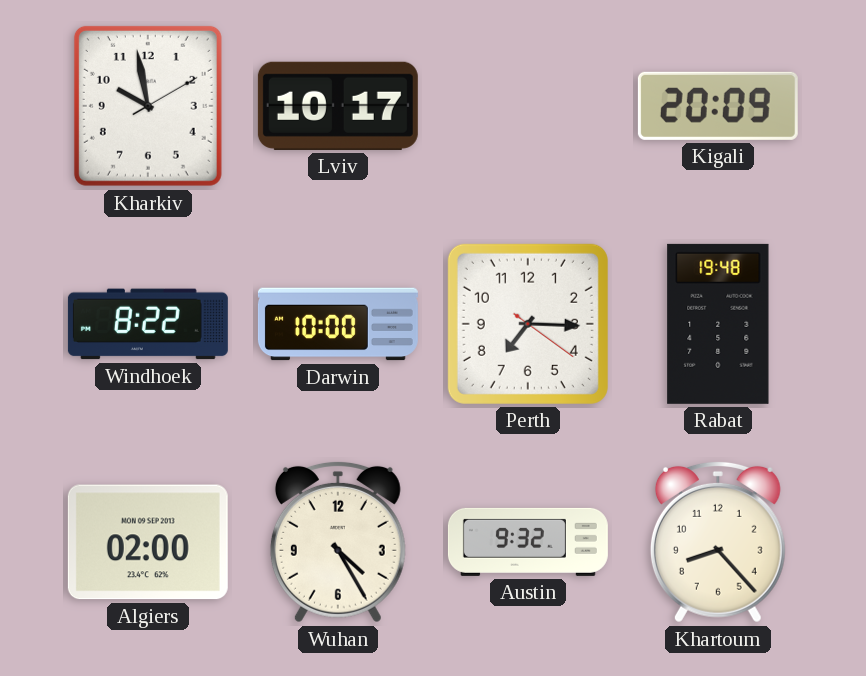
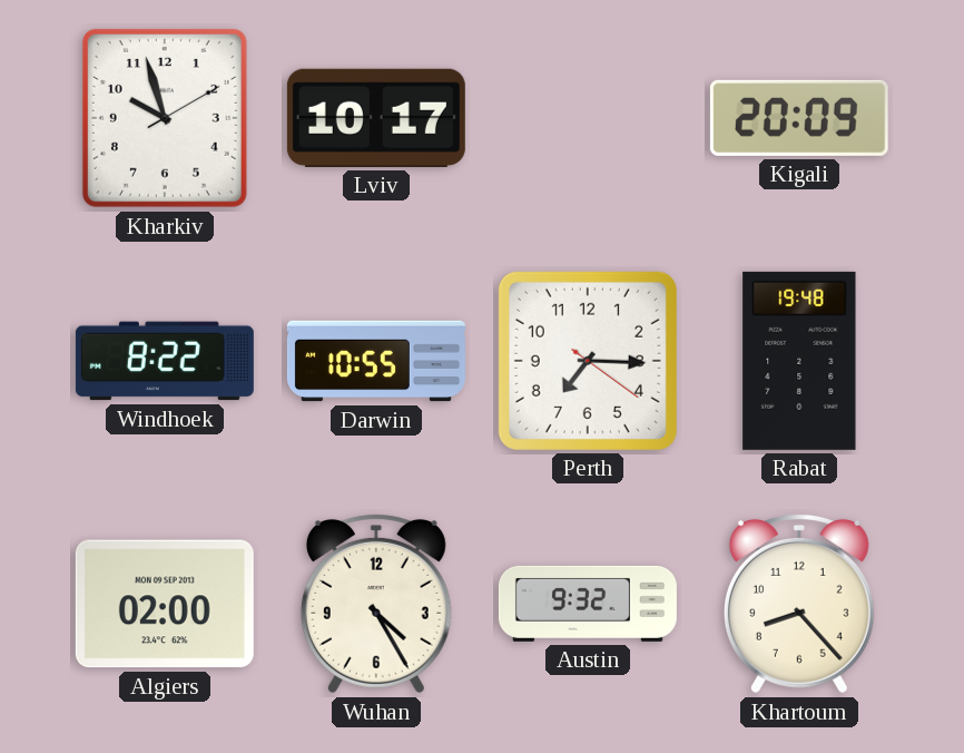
Kharkiv: 9:58 -> 9:57 (165, 118)
Darwin: 10:00 -> 10:55 (376, 361)
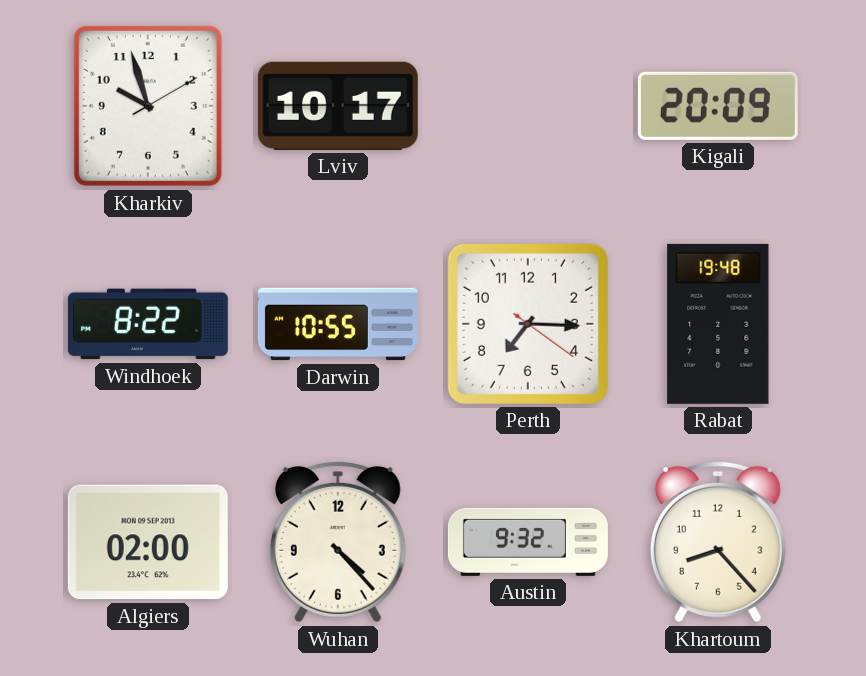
Wuhan: 4:25 -> 4:23 (338, 542)
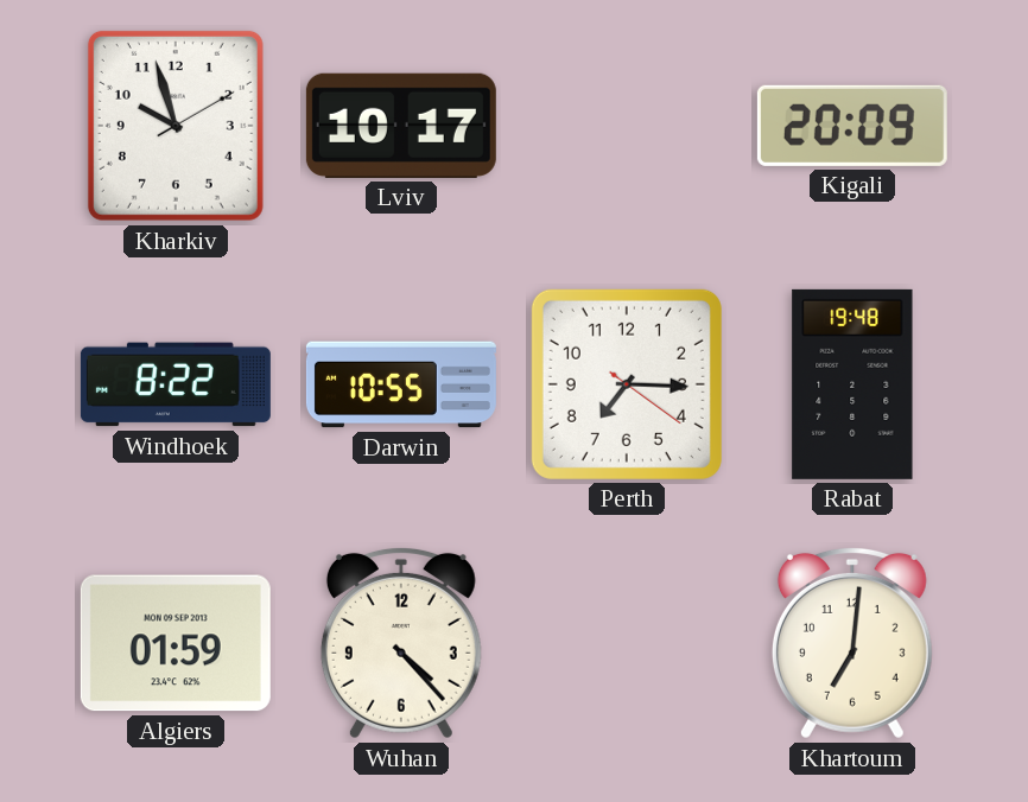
Algiers: 02:00 -> 01:59 (176, 643)
Austin: 9:32 -> none (528, 542)
Khartoum: 8:23 -> 7:01 (852, 643)
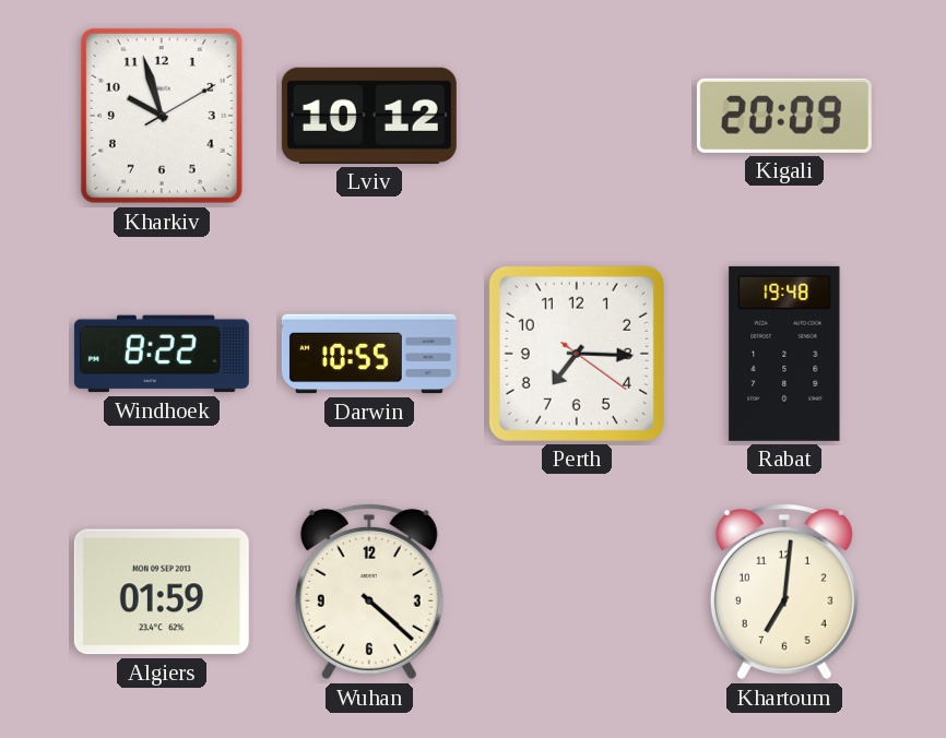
Lviv: 10:17 -> 10:12 (369, 116)
Wuhan: 4:23 -> 4:22 (369, 592)
